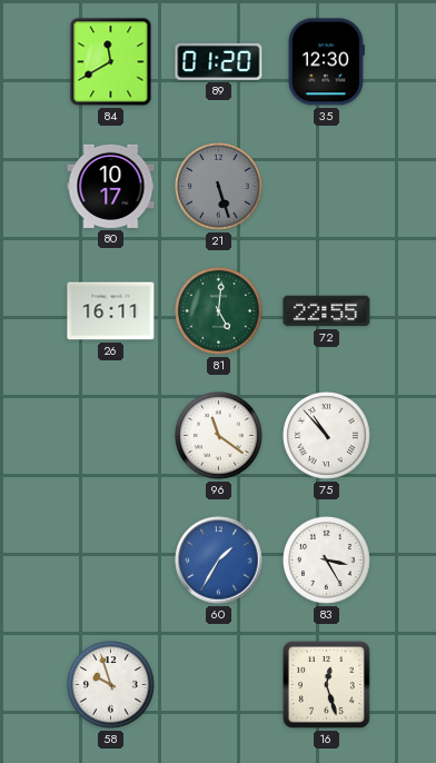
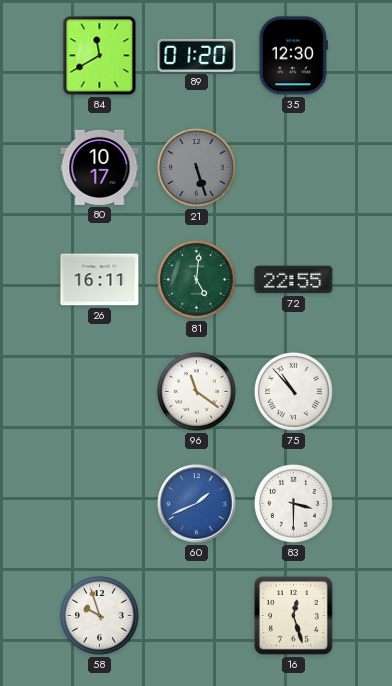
60: 1:35 -> 1:41 (197, 504)
83: 3:25 -> 3:30 (294, 504)
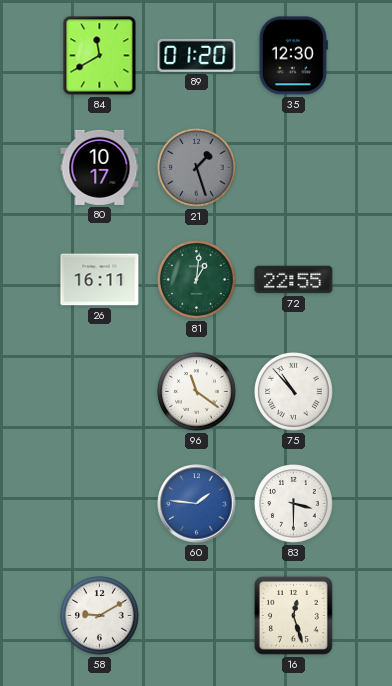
21: 5:27 -> 1:27 (197, 168)
81: 5:01 -> 1:01 (197, 280)
60: 1:41 -> 1:46 (197, 504)
58: 9:57 -> 9:10 (100, 616)
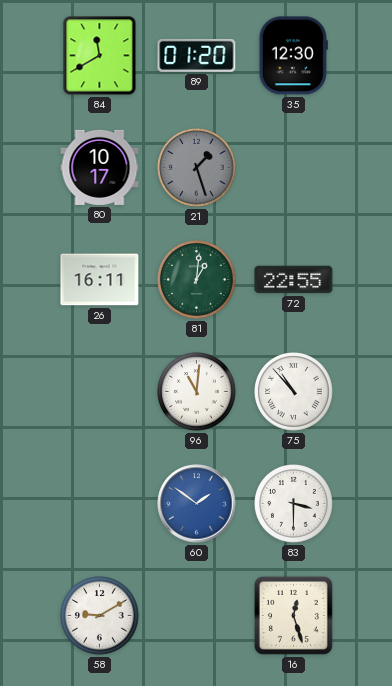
96: 11:21 -> 11:01 (197, 392)
60: 1:46 -> 1:51 (197, 504)
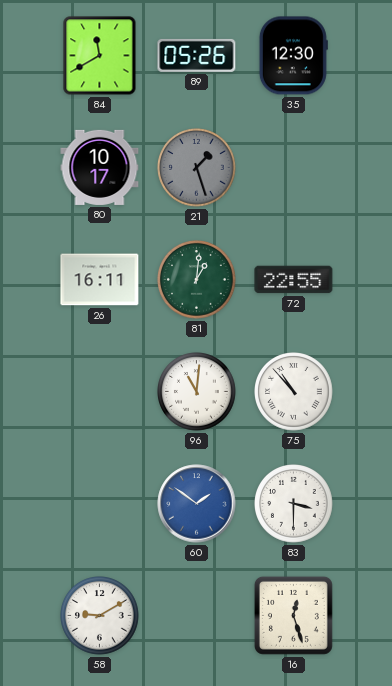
89: 01:20 -> 05:26 (197, 55)
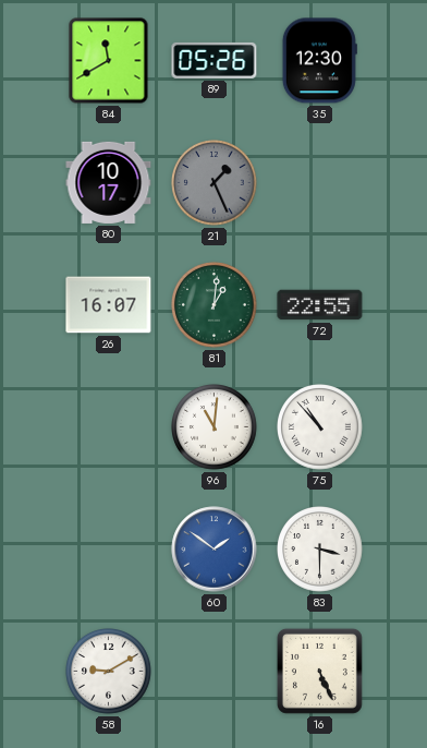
21: 1:27 -> 1:26 (215, 183)
26: 16:11 -> 16:07 (109, 305)
16: 12:27 -> 5:26 (319, 671)
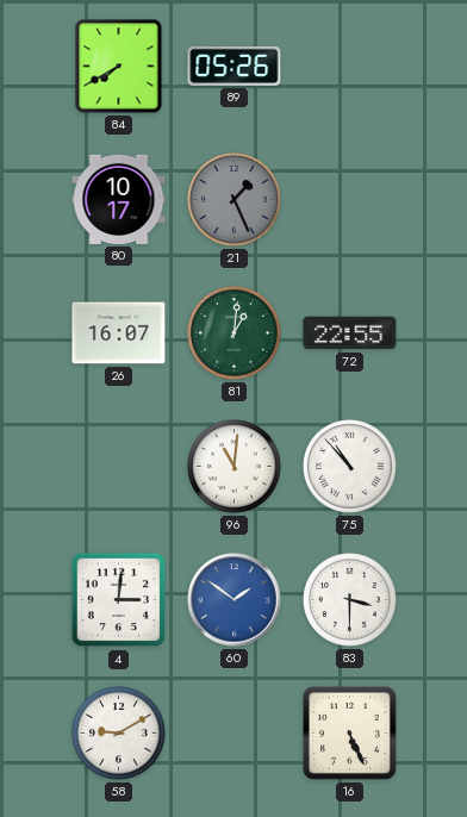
84: 11:40 -> 7:40 (119, 67)
35: 12:30 -> none (319, 61)
4: none -> 3:01 (119, 600)
